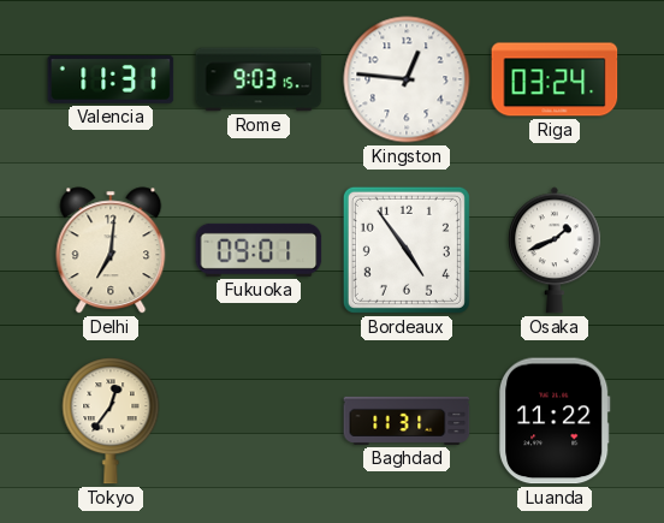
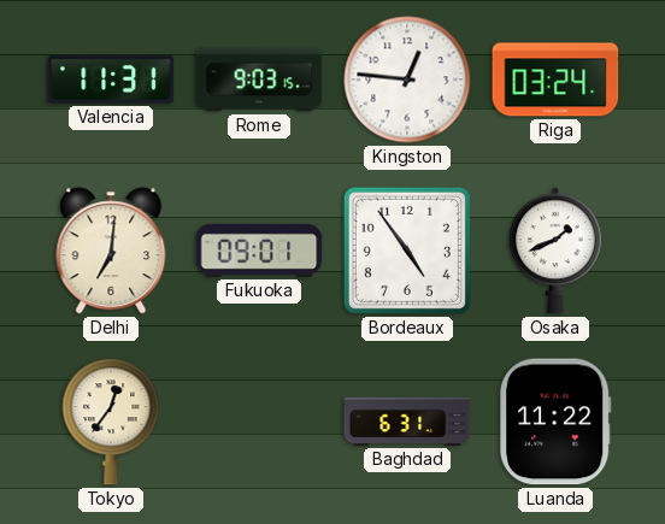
Baghdad: 11:31 -> 6:31 (407, 422)
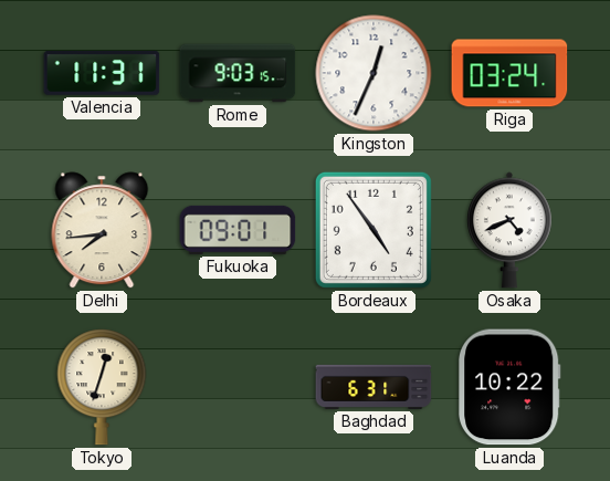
Kingston: 12:46 -> 12:34 (374, 73)
Delhi: 7:01 -> 7:44 (102, 230)
Osaka: 1:41 -> 4:41 (511, 230)
Tokyo: 12:36 -> 12:33 (102, 387)
Luanda: 11:22 -> 10:22 (511, 387)
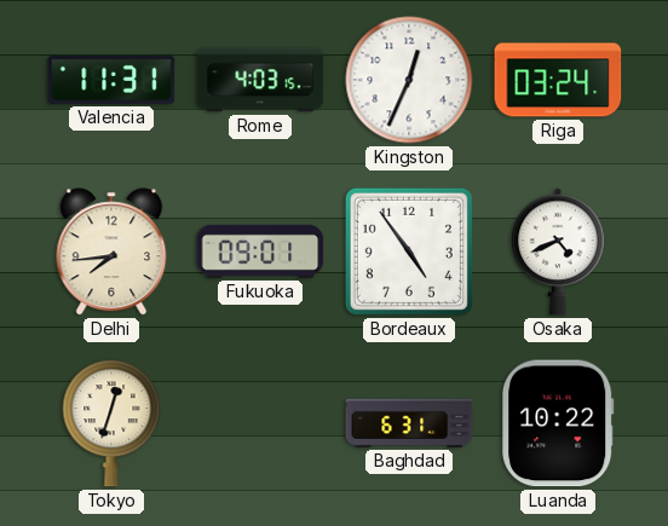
Rome: 9:03 -> 4:03 (260, 80)
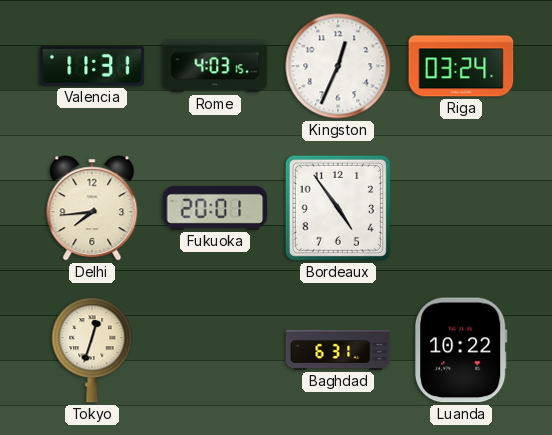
Fukuoka: 09:01 -> 20:01 (215, 208)
Osaka: 4:41 -> none (559, 252)
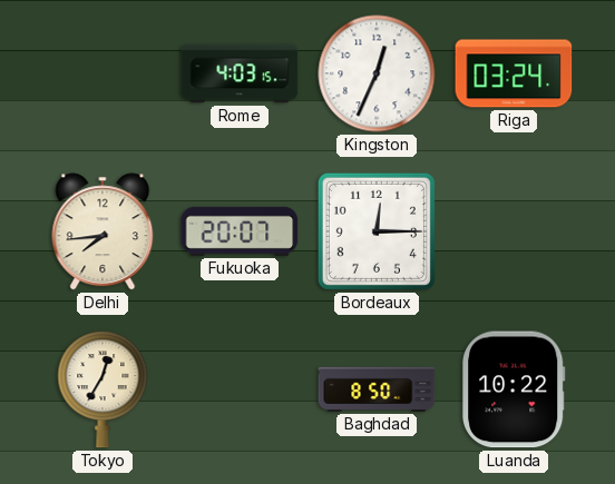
Valencia: 11:31 -> none (92, 66)
Fukuoka: 20:01 -> 20:07 (240, 231)
Bordeaux: 4:54 -> 12:15 (377, 231)
Tokyo: 12:33 -> 12:35 (102, 389)
Baghdad: 6:31 -> 8:50 (377, 389)
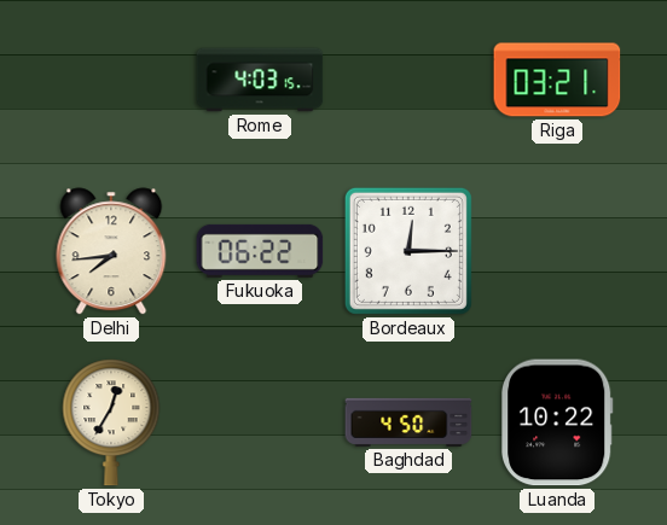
Kingston: 12:34 -> none (377, 73)
Riga: 03:24 -> 03:21 (557, 80)
Fukuoka: 20:07 -> 06:22 (260, 251)
Baghdad: 8:50 -> 4:50 (408, 422)
